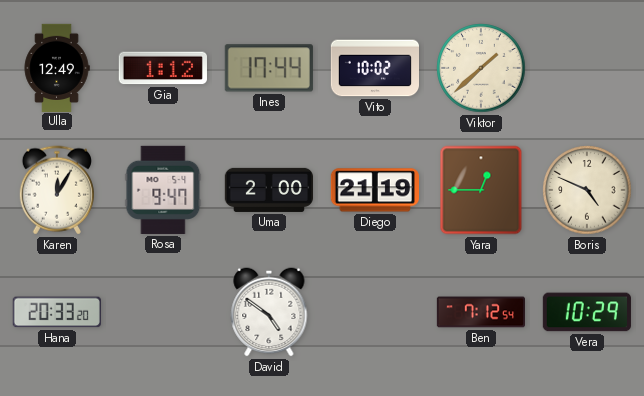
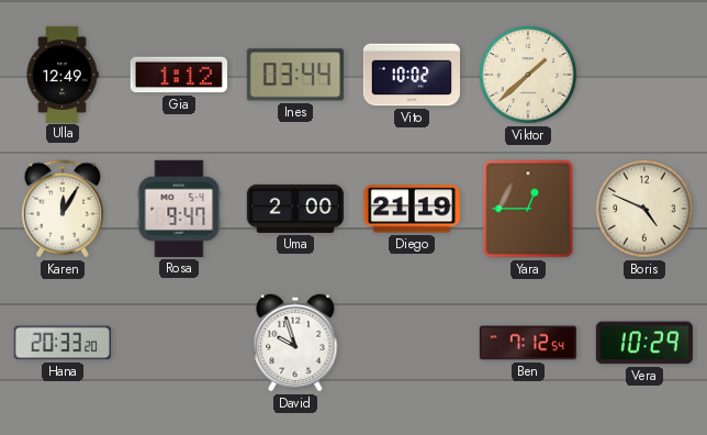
Ines: 17:44 -> 03:44 (295, 75)
David: 4:51 -> 9:57 (295, 343)
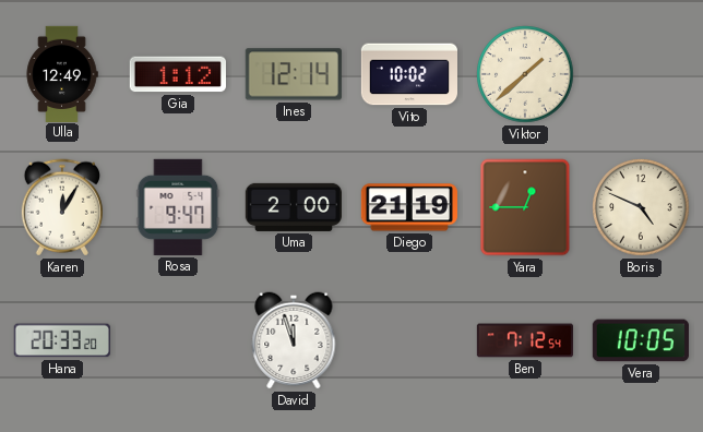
Ines: 03:44 -> 12:14 (294, 74)
David: 9:57 -> 11:57 (294, 340)
Vera: 10:29 -> 10:05 (641, 340)
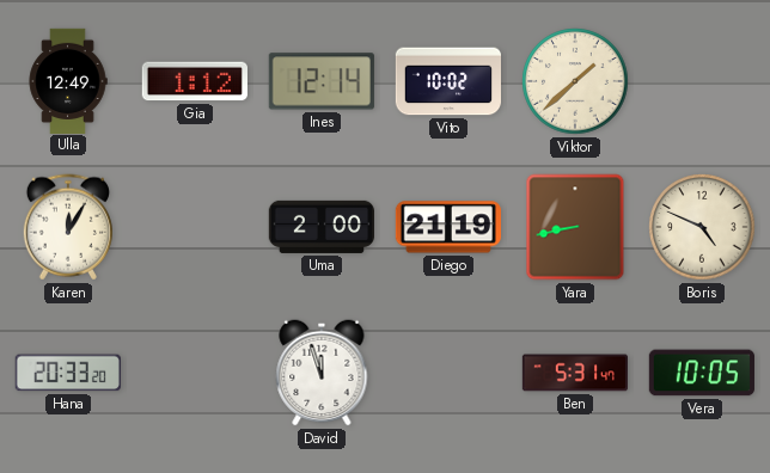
Rosa: 9:47 -> none (178, 207)
Yara: 12:45 -> 8:43 (575, 227)
Ben: 7:12 -> 5:31 (574, 373)
